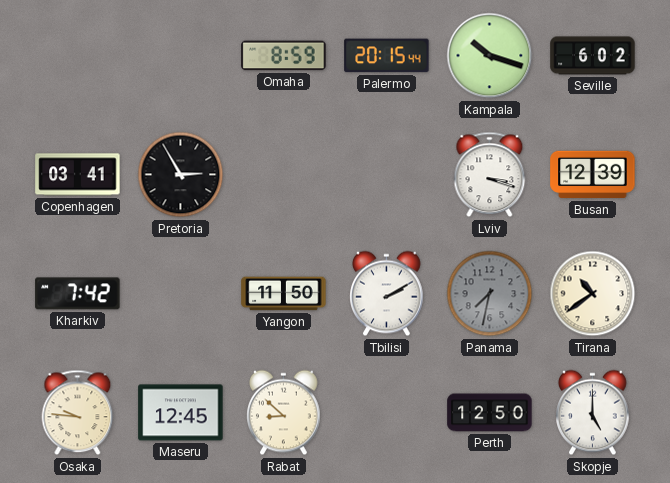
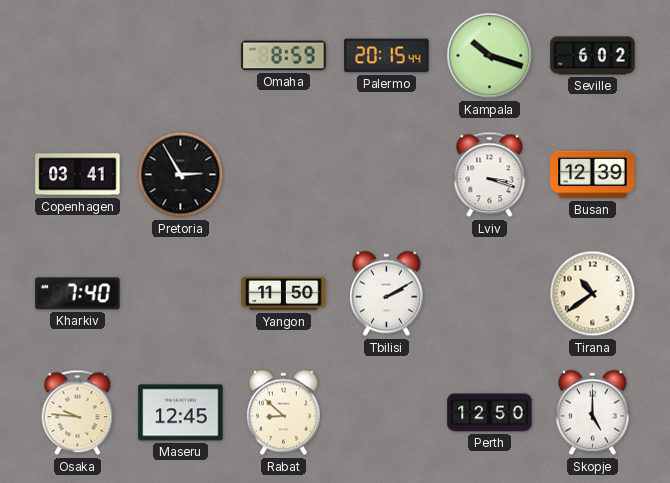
Kharkiv: 7:42 -> 7:40 (78, 294)
Panama: 7:32 -> none (490, 294)
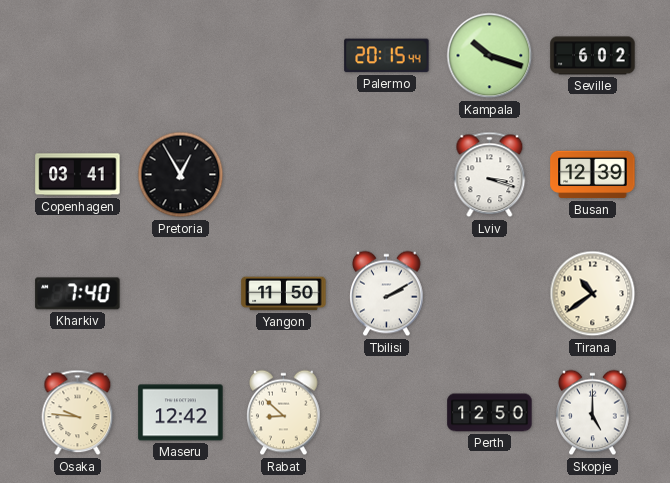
Omaha: 8:59 -> none (284, 56)
Pretoria: 2:55 -> 12:55 (181, 175)
Maseru: 12:45 -> 12:42 (181, 413)
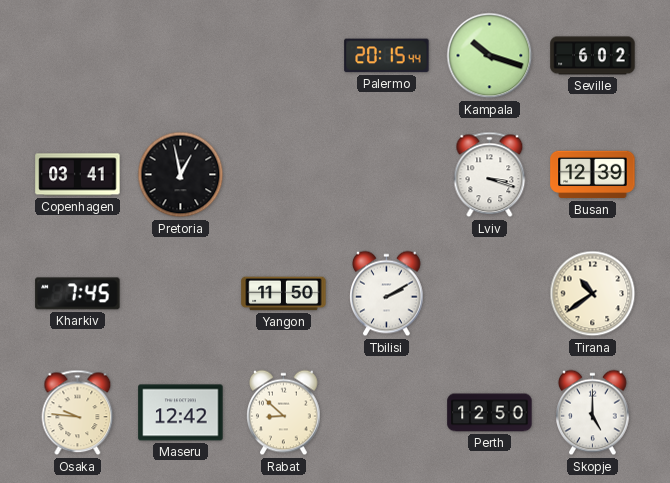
Pretoria: 12:55 -> 12:58 (181, 175)
Kharkiv: 7:40 -> 7:45 (78, 294)
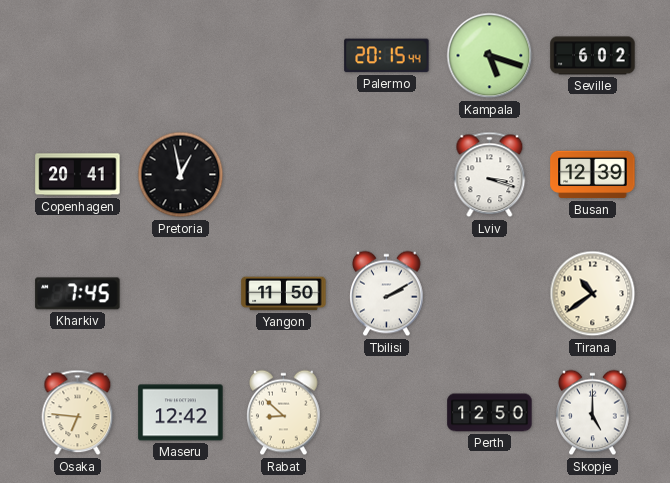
Kampala: 10:18 -> 5:18 (490, 56)
Copenhagen: 03:41 -> 20:41 (78, 175)
Osaka: 9:46 -> 6:46 (78, 413)
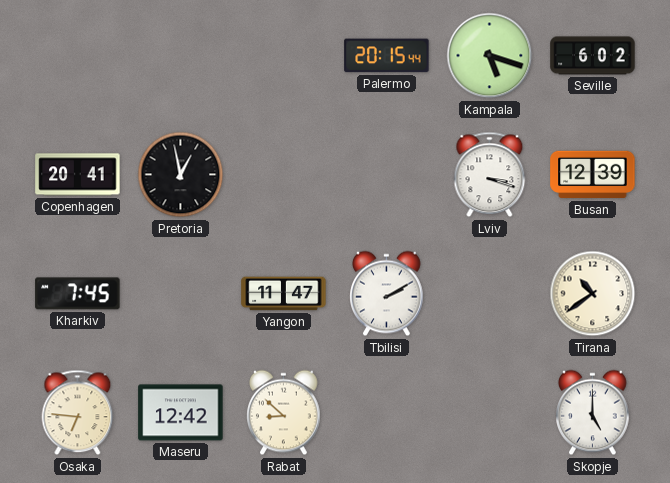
Yangon: 11:50 -> 11:47 (284, 294)
Perth: 12:50 -> none (490, 413)
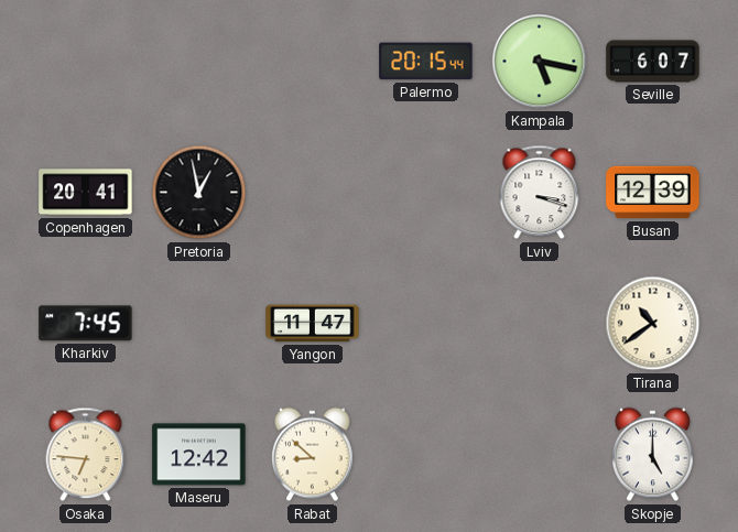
Kampala: 5:18 -> 5:17 (540, 62)
Seville: 6:02 -> 6:07 (653, 62)
Tbilisi: 2:10 -> none (387, 294)
